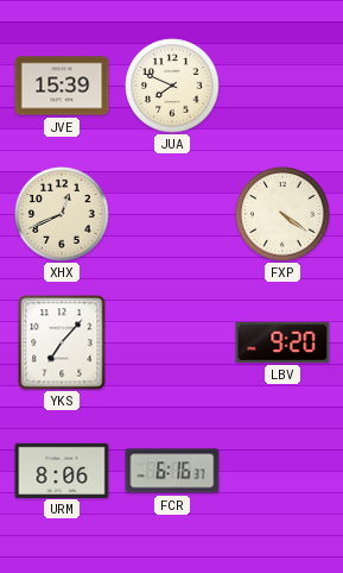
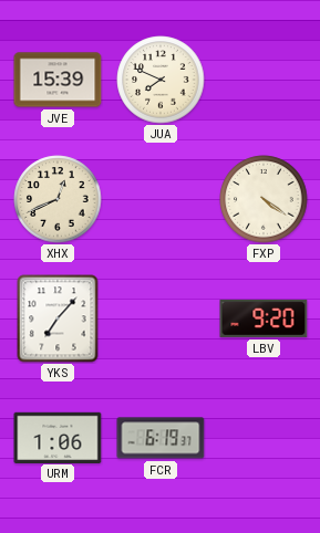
URM: 8:06 -> 1:06 (58, 437)
FCR: 6:16 -> 6:19 (161, 438)
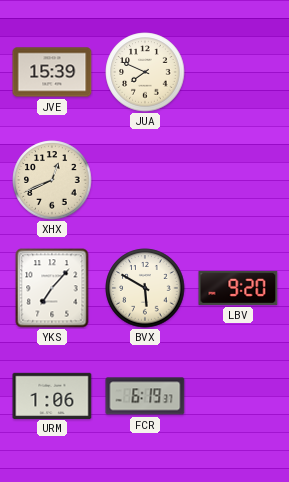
FXP: 4:21 -> none (264, 199)
BVX: none -> 5:50 (145, 288)
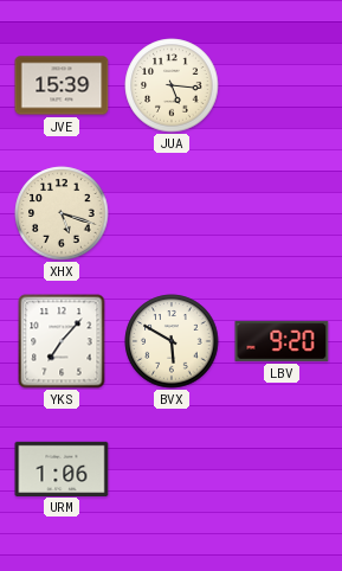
JUA: 7:49 -> 5:16 (172, 85)
XHX: 12:41 -> 5:18 (62, 213)
FCR: 6:19 -> none (145, 396)
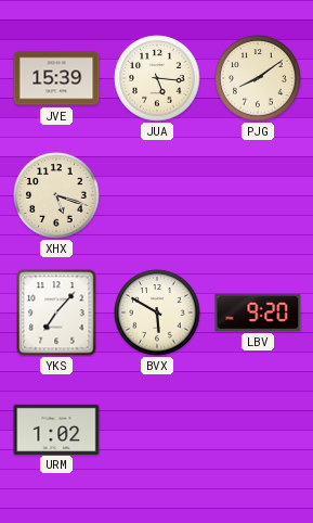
PJG: none -> 8:09 (258, 78)
URM: 1:06 -> 1:02 (56, 429)
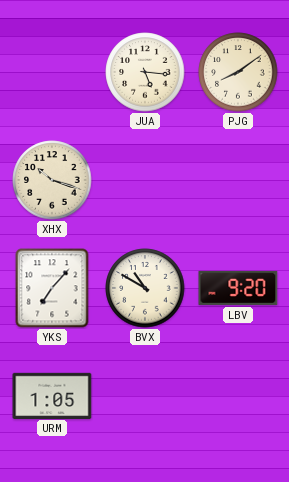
JVE: 15:39 -> none (56, 78)
XHX: 5:18 -> 10:18 (52, 180)
BVX: 5:50 -> 10:50 (145, 288)
URM: 1:02 -> 1:05 (52, 395)
